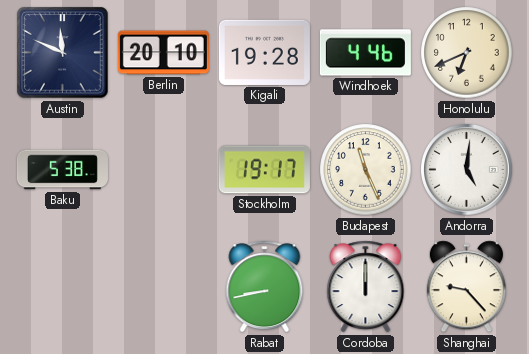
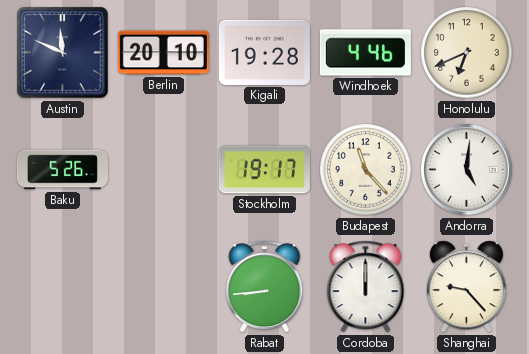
Baku: 5:38 -> 5:26 (62, 170)
Budapest: 11:26 -> 11:23 (366, 170)
Rabat: 8:43 -> 8:44 (265, 287)
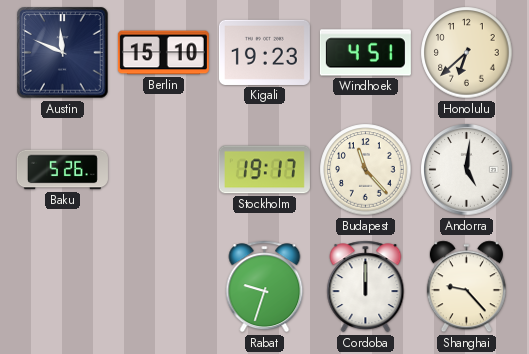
Berlin: 20:10 -> 15:10 (163, 53)
Kigali: 19:28 -> 19:23 (264, 52)
Windhoek: 4:46 -> 4:51 (365, 53)
Honolulu: 6:41 -> 6:38 (467, 53)
Rabat: 8:44 -> 9:33 (265, 287)
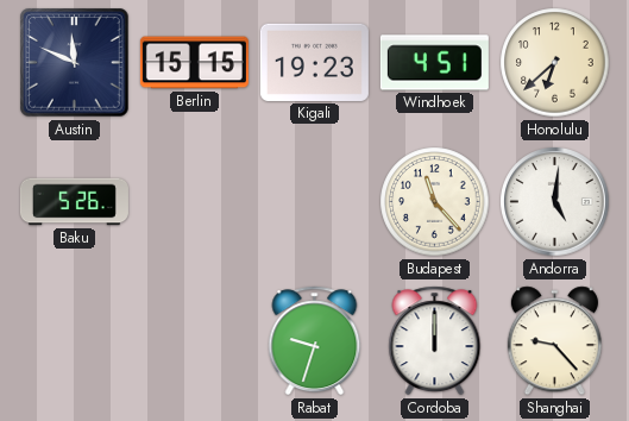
Berlin: 15:10 -> 15:15 (194, 63)
Stockholm: 19:17 -> none (264, 170)
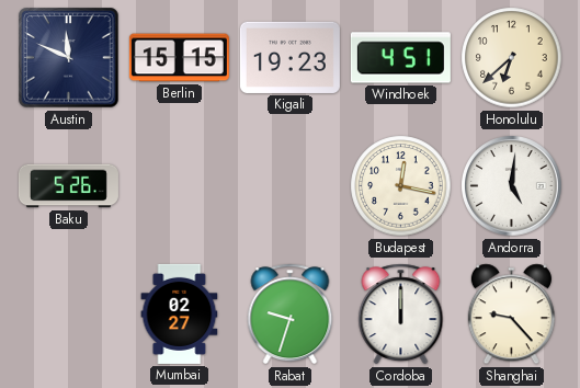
Budapest: 11:23 -> 12:17 (401, 186)
Mumbai: none -> 02:27 (180, 313)
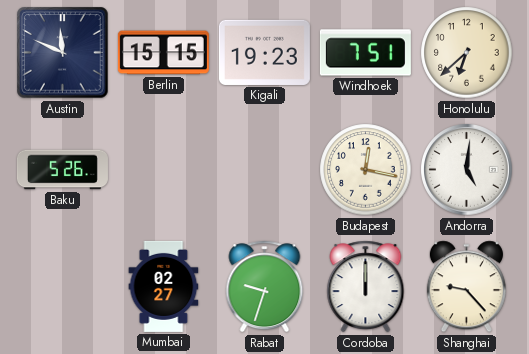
Windhoek: 4:51 -> 7:51 (365, 53)
